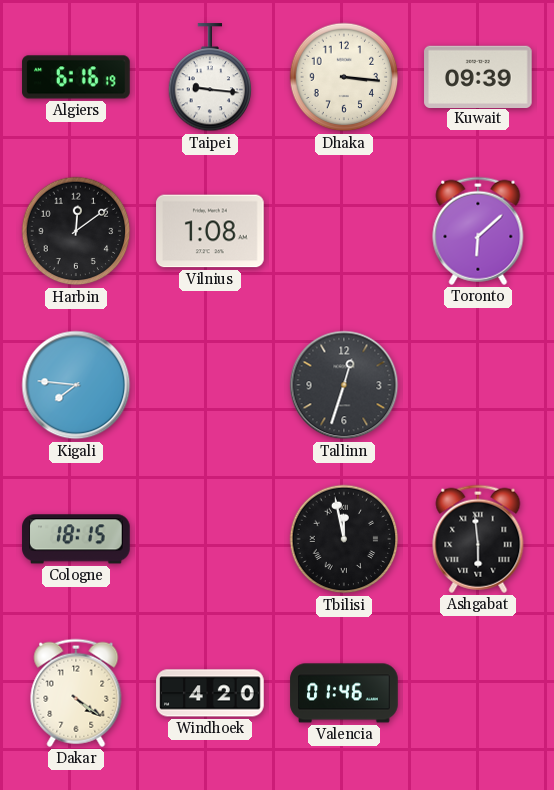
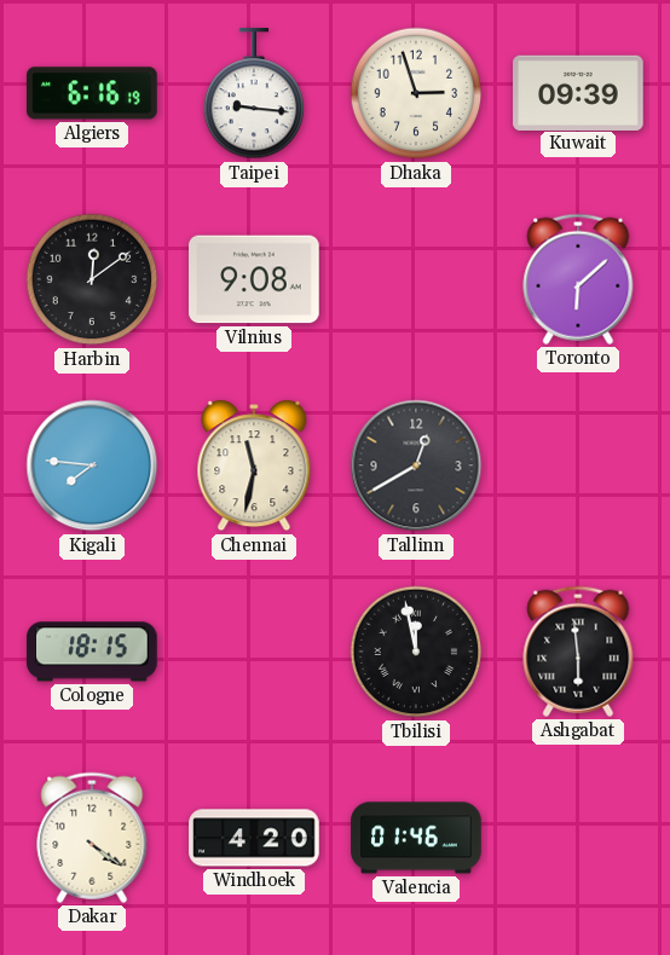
Dhaka: 3:16 -> 2:57 (416, 93)
Vilnius: 1:08 -> 9:08 (254, 279)
Chennai: none -> 11:32 (254, 465)
Tallinn: 12:33 -> 12:40 (416, 465)
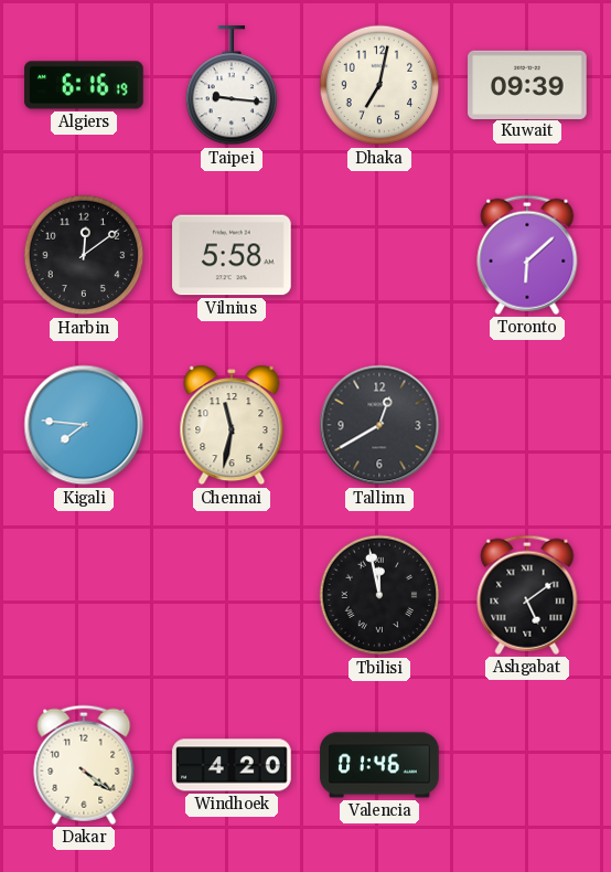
Dhaka: 2:57 -> 7:02 (379, 85)
Vilnius: 9:08 -> 5:58 (232, 255)
Cologne: 18:15 -> none (92, 652)
Ashgabat: 5:59 -> 5:09 (527, 595)
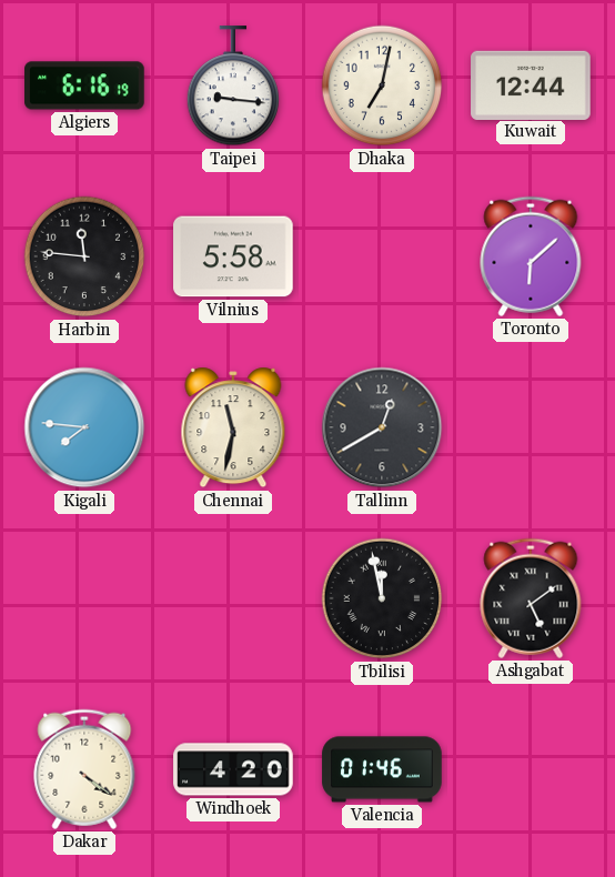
Kuwait: 09:39 -> 12:44 (531, 84)
Harbin: 12:09 -> 11:46 (84, 256)
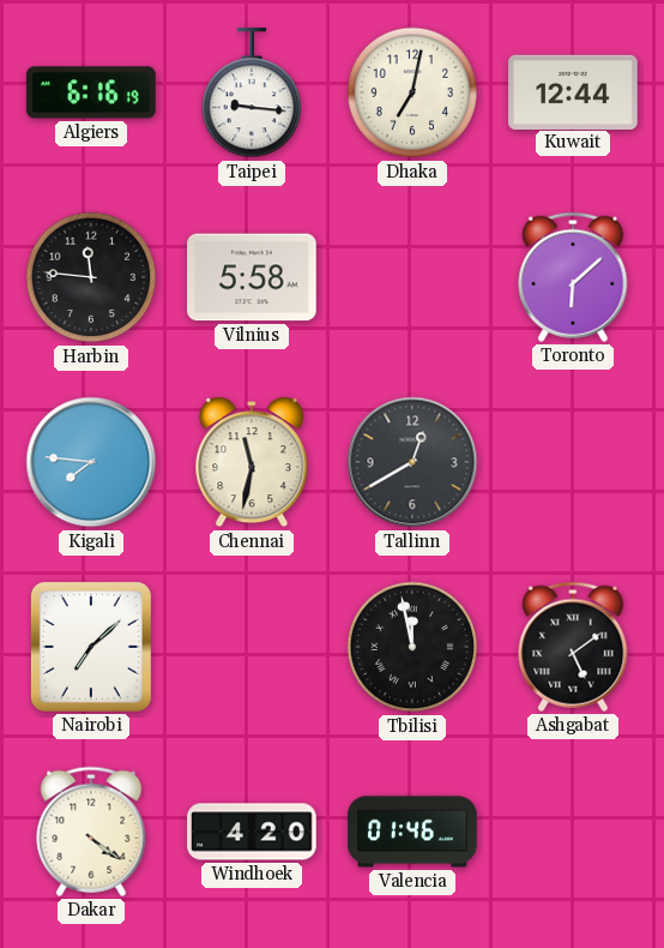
Nairobi: none -> 7:08 (91, 647)
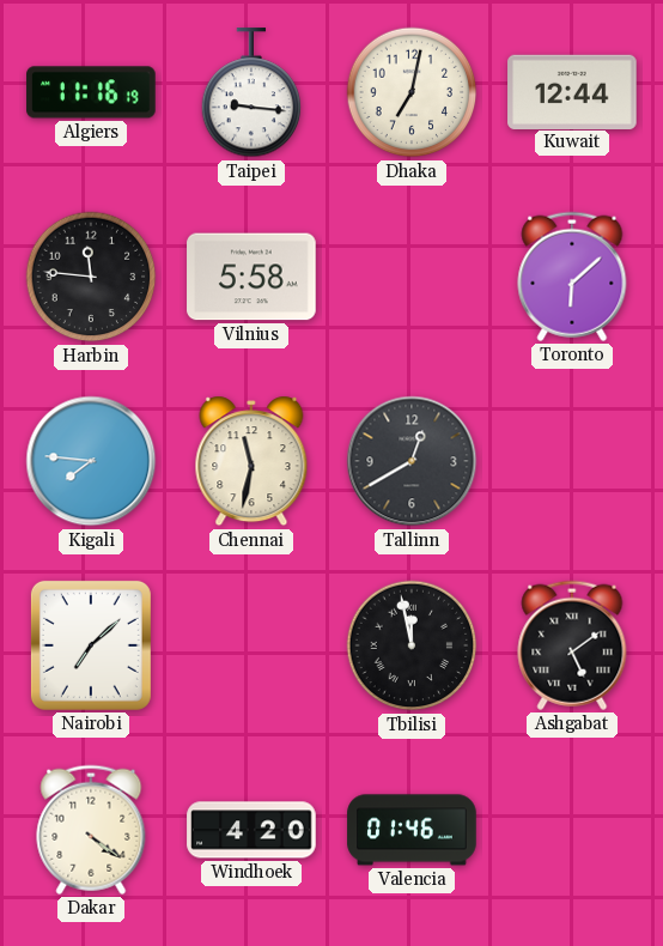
Algiers: 6:16 -> 11:16 (91, 92)
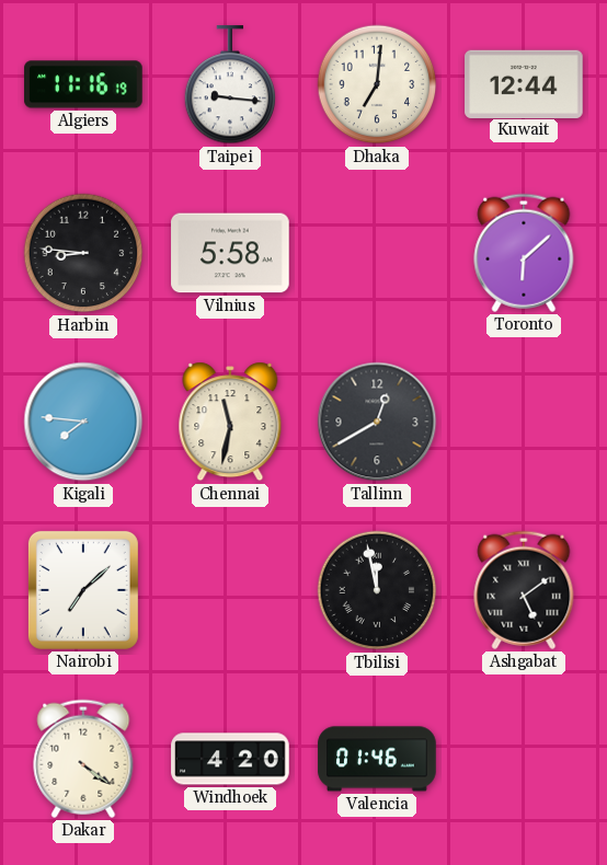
Dhaka: 7:02 -> 7:01 (377, 84)
Harbin: 11:46 -> 8:46 (83, 253)
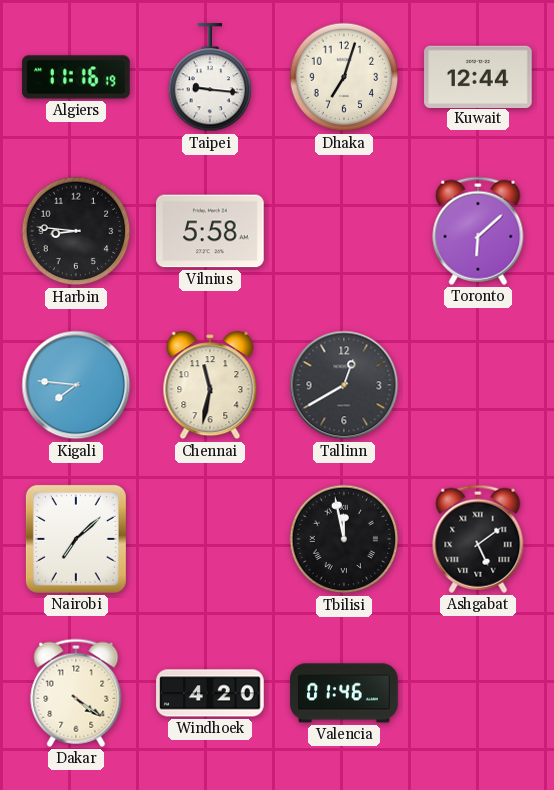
Dhaka: 7:01 -> 7:03 (344, 77)
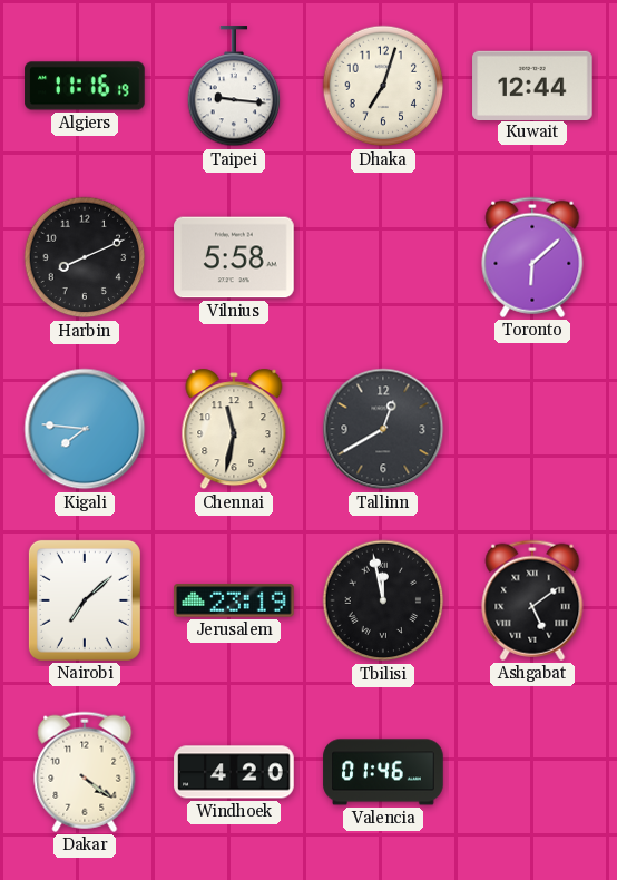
Harbin: 8:46 -> 8:11 (85, 257)
Jerusalem: none -> 23:19 (234, 600)
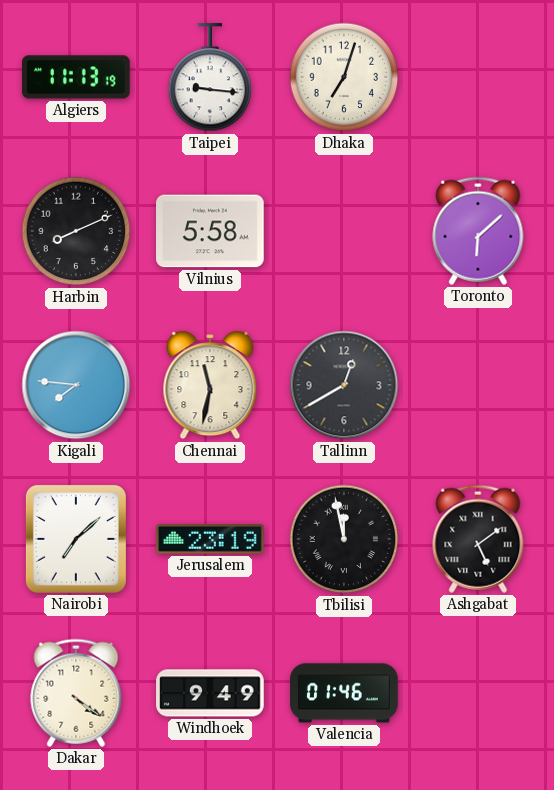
Algiers: 11:16 -> 11:13 (76, 77)
Kuwait: 12:44 -> none (532, 85)
Windhoek: 4:20 -> 9:49 (210, 693)
